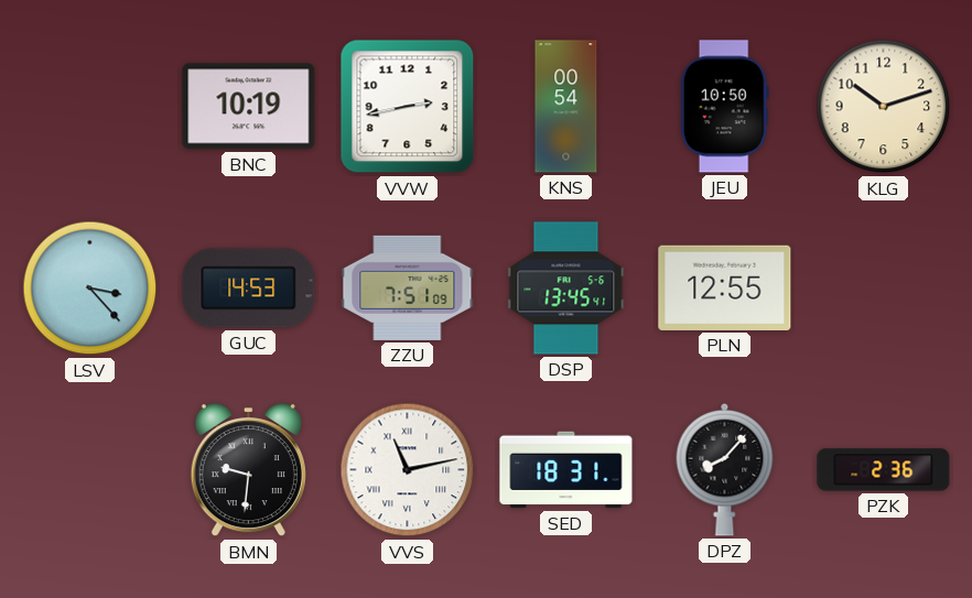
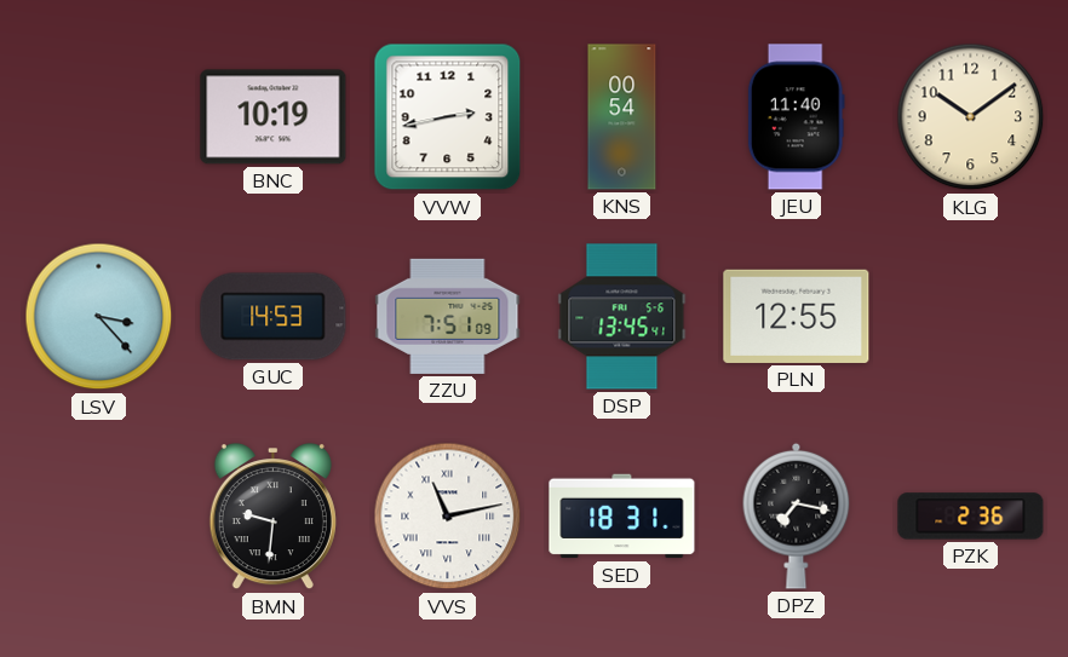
JEU: 10:50 -> 11:40 (796, 117)
KLG: 10:12 -> 10:09 (971, 117)
DPZ: 8:07 -> 7:17 (797, 515)
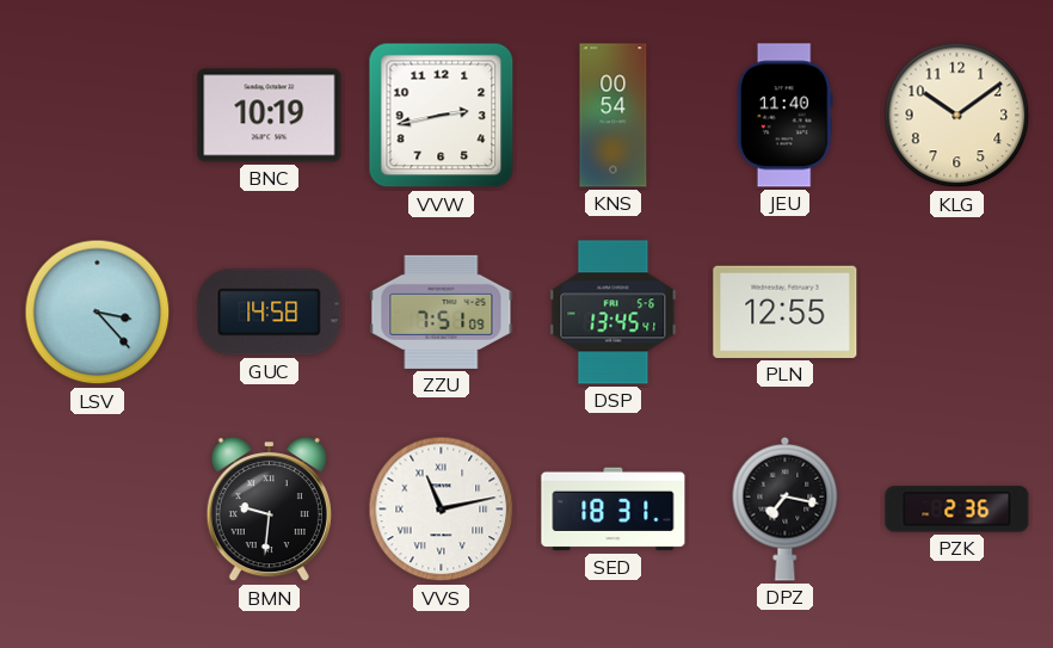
GUC: 14:53 -> 14:58 (270, 313)
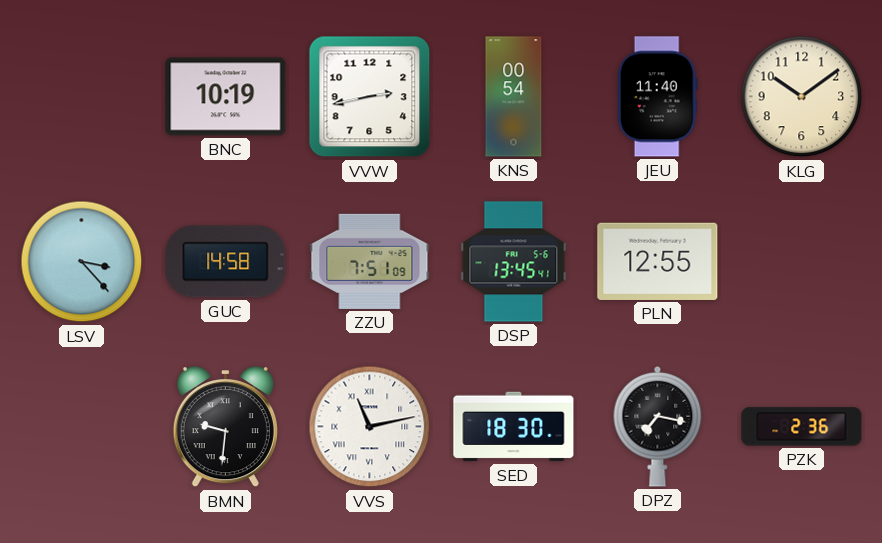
SED: 18:31 -> 18:30 (514, 427)
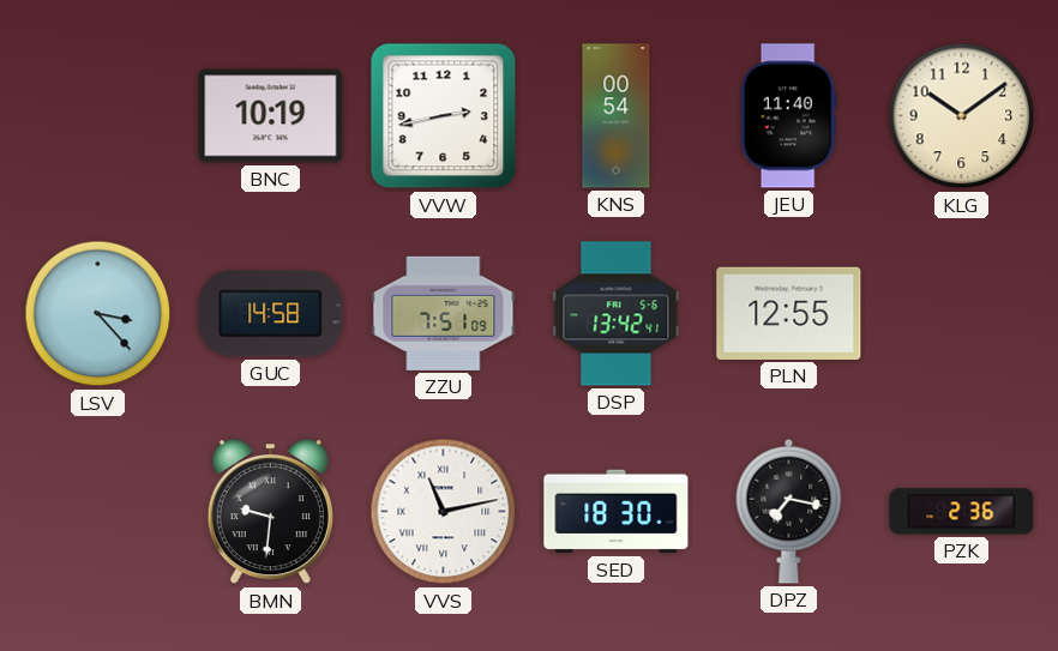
DSP: 13:45 -> 13:42 (617, 314)
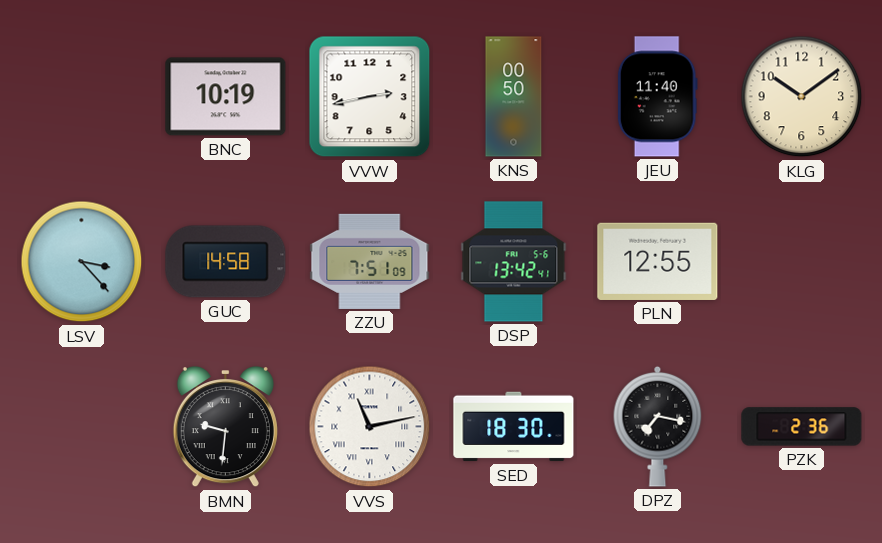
KNS: 00:54 -> 00:50 (514, 97)
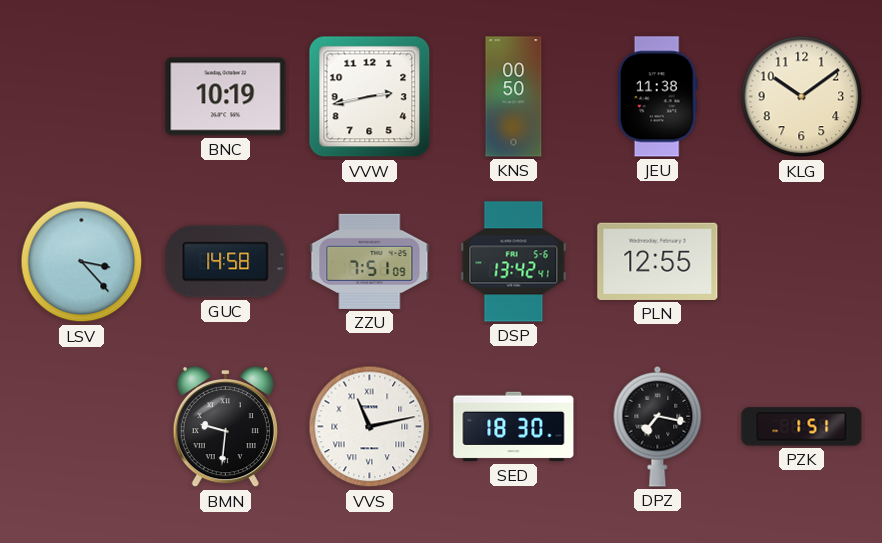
JEU: 11:40 -> 11:38 (657, 97)
PZK: 2:36 -> 1:51 (802, 427)
